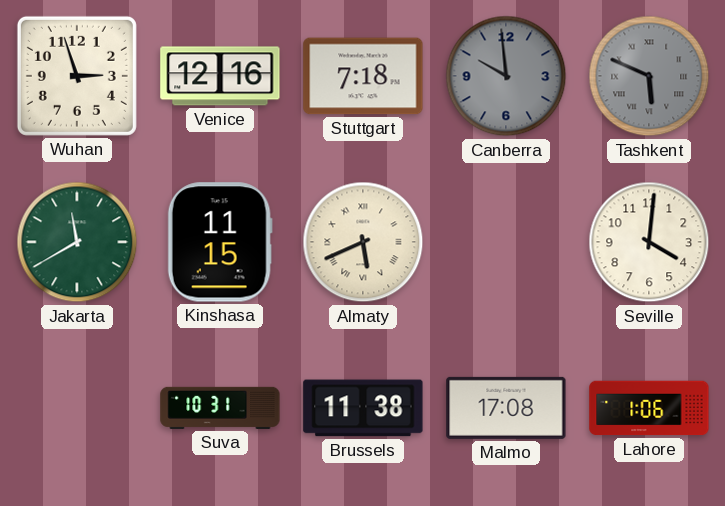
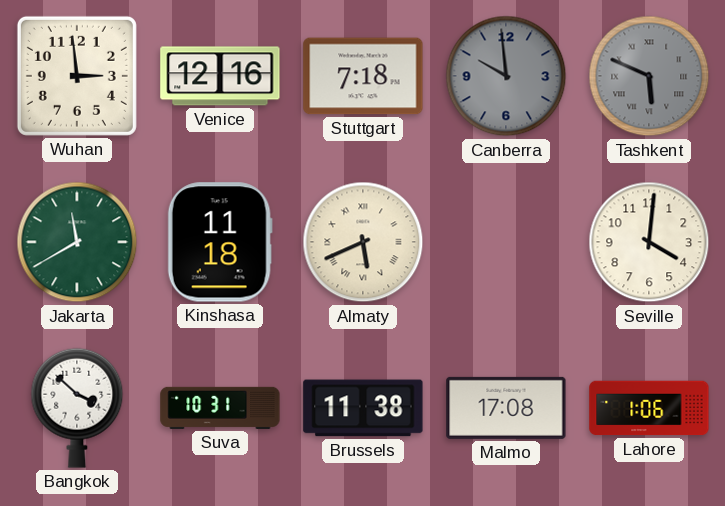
Wuhan: 2:57 -> 2:59 (77, 76)
Kinshasa: 11:15 -> 11:18 (220, 242)
Bangkok: none -> 3:52 (77, 408)
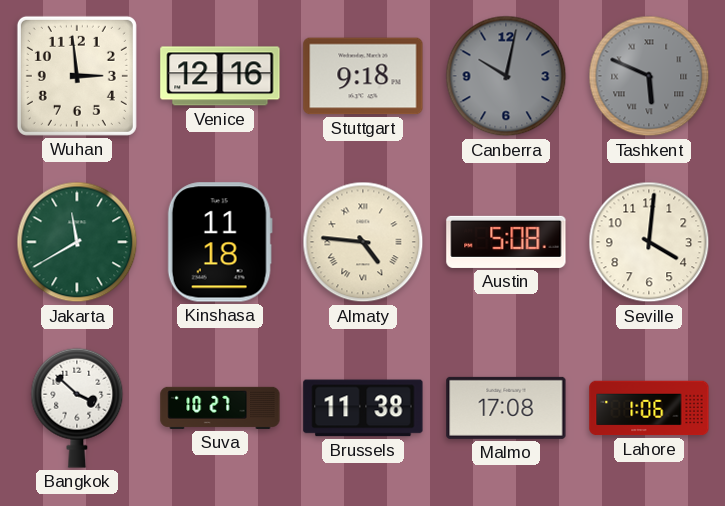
Stuttgart: 7:18 -> 9:18 (363, 76)
Canberra: 9:59 -> 10:02 (506, 76)
Almaty: 5:41 -> 4:46 (363, 242)
Austin: none -> 5:08 (506, 242)
Suva: 10:31 -> 10:27 (220, 408)
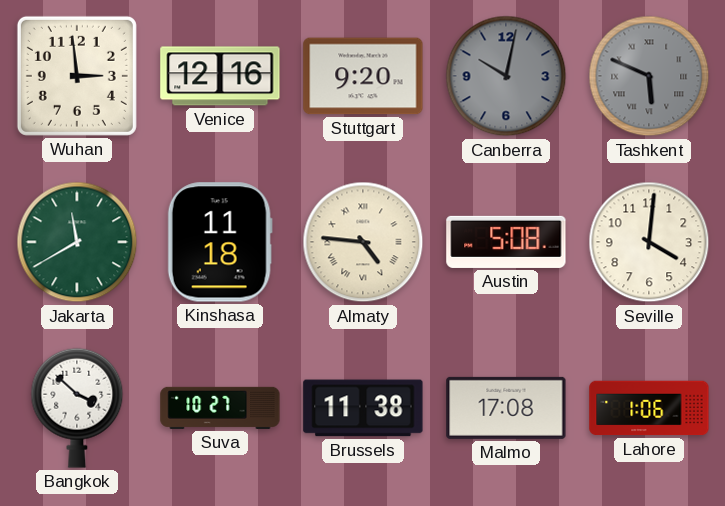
Stuttgart: 9:18 -> 9:20 (363, 76)
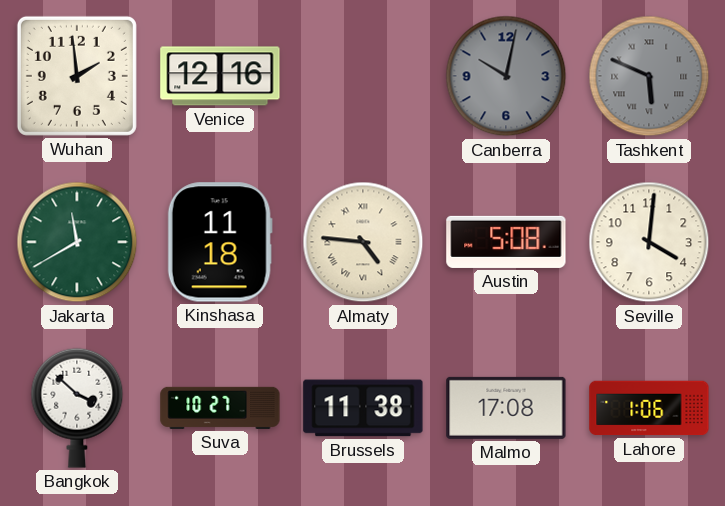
Wuhan: 2:59 -> 1:59 (77, 76)
Stuttgart: 9:20 -> none (363, 76)
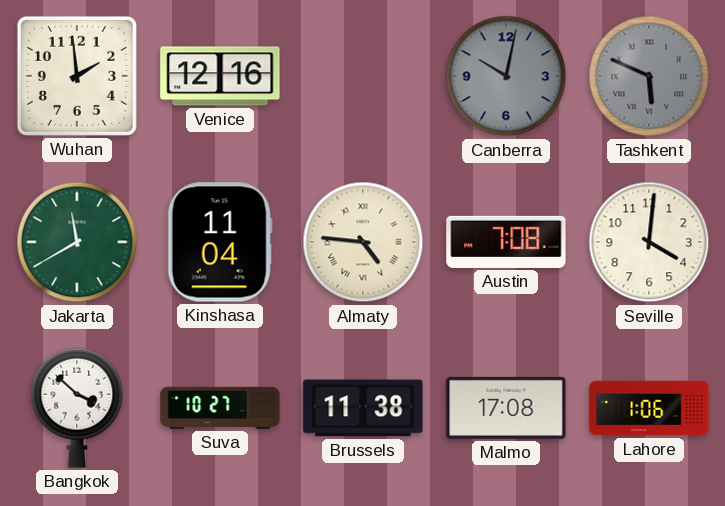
Kinshasa: 11:18 -> 11:04 (220, 242)
Austin: 5:08 -> 7:08 (506, 242)
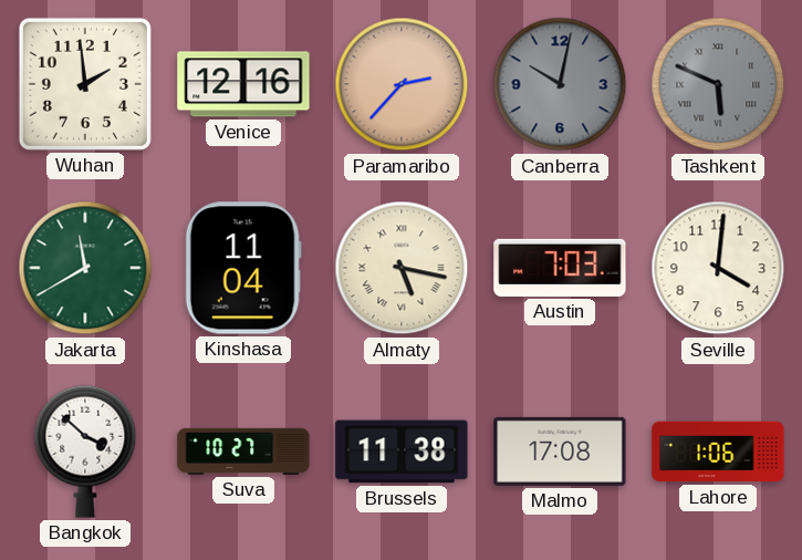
Paramaribo: none -> 2:37 (402, 84)
Almaty: 4:46 -> 5:17 (402, 268)
Austin: 7:08 -> 7:03 (560, 268)
